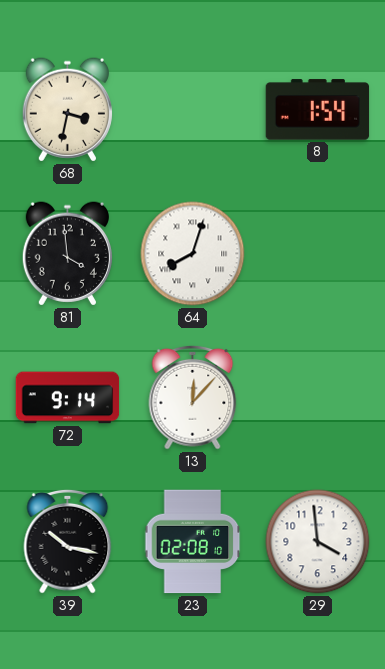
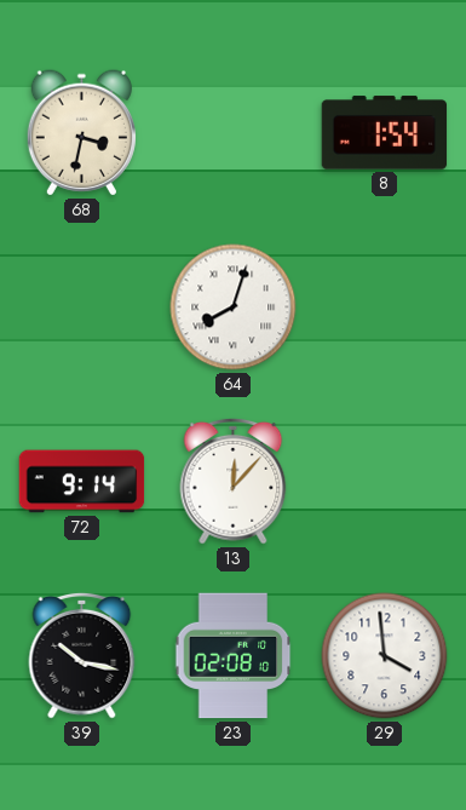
81: 3:59 -> none (67, 254)
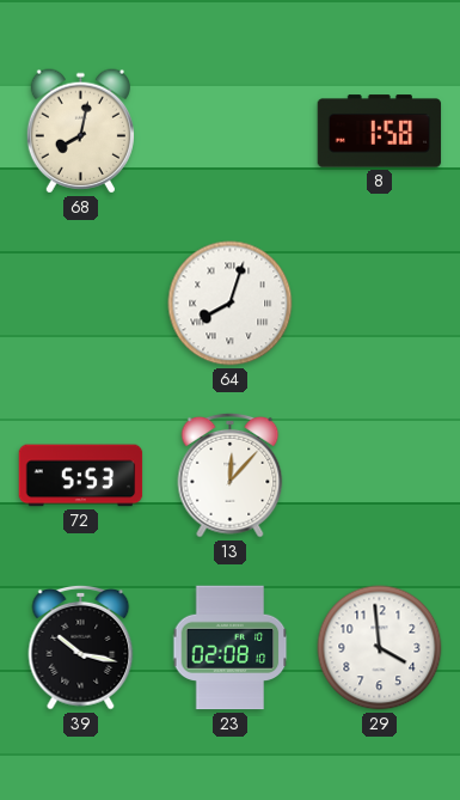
68: 3:32 -> 8:02 (80, 132)
8: 1:54 -> 1:58 (380, 132)
72: 9:14 -> 5:53 (81, 476)
